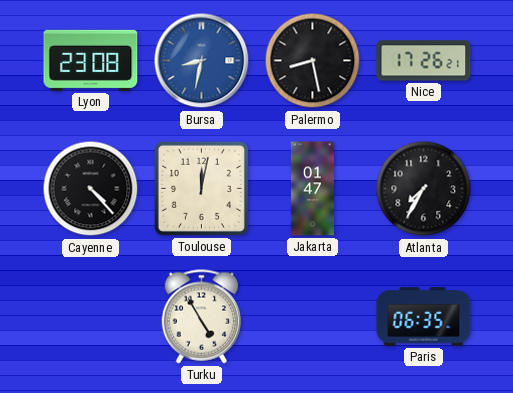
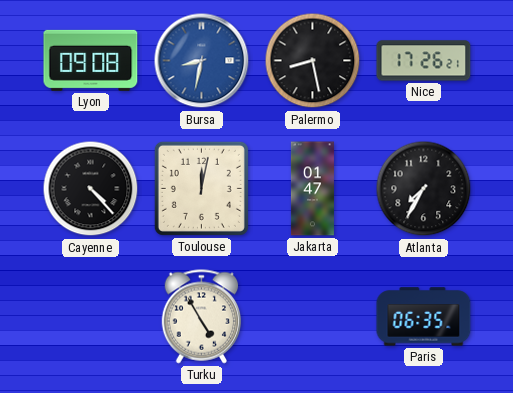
Lyon: 23:08 -> 09:08 (91, 60)
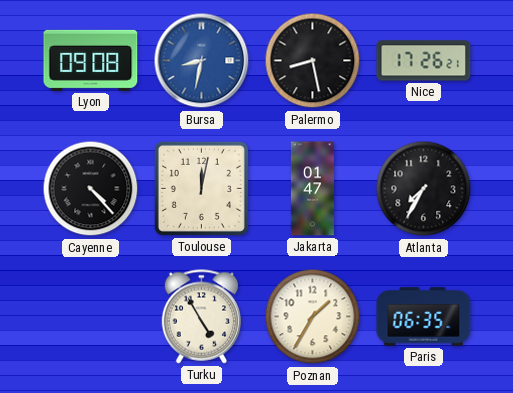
Poznan: none -> 1:35 (313, 317)
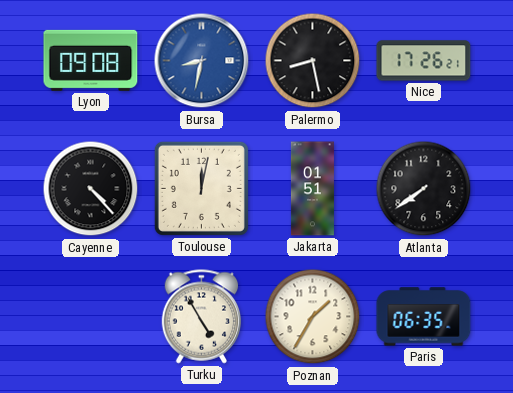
Jakarta: 01:47 -> 01:51 (312, 189)
Atlanta: 7:35 -> 7:39 (424, 189)
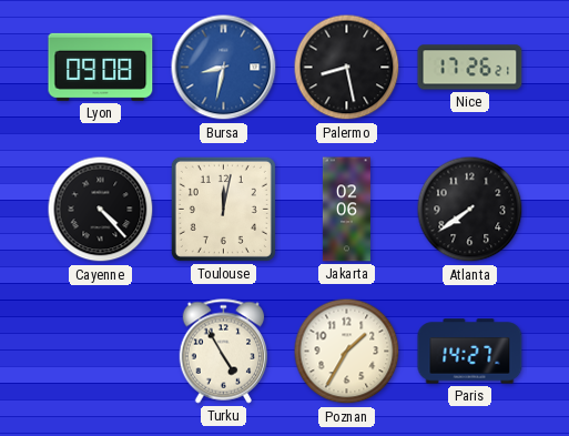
Jakarta: 01:51 -> 02:06 (346, 210)
Paris: 06:35 -> 14:27 (470, 352)
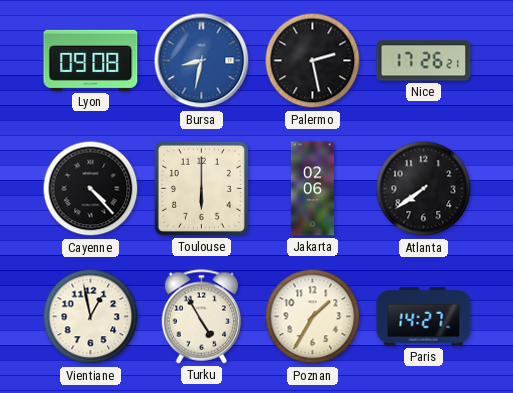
Palermo: 8:28 -> 2:28 (313, 61)
Toulouse: 12:02 -> 6:00 (201, 188)
Vientiane: none -> 12:58 (91, 317)
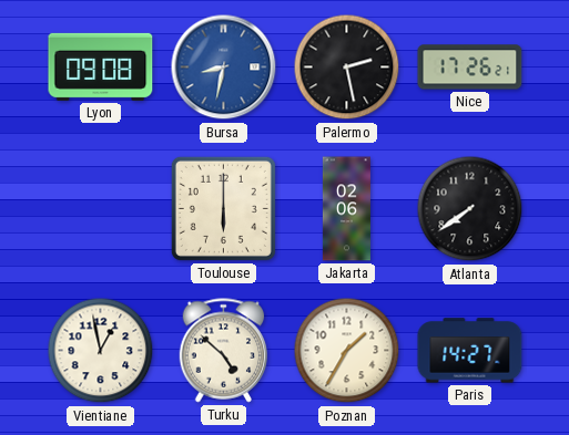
Cayenne: 4:23 -> none (91, 189)
Turku: 4:55 -> 4:52 (224, 351)
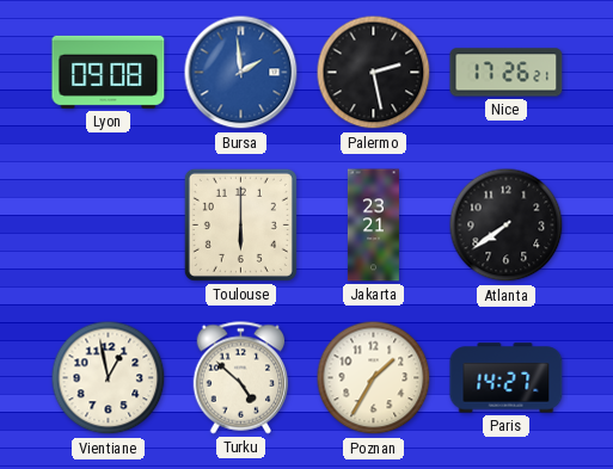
Bursa: 8:32 -> 1:59 (241, 73)
Jakarta: 02:06 -> 23:21 (373, 226)
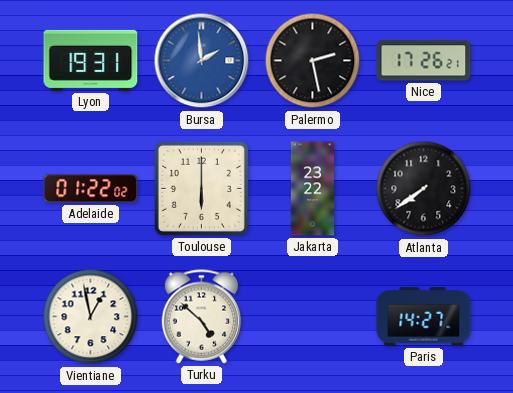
Lyon: 09:08 -> 19:31 (91, 60)
Adelaide: none -> 01:22 (91, 189)
Jakarta: 23:21 -> 23:22 (312, 189)
Poznan: 1:35 -> none (374, 378)
